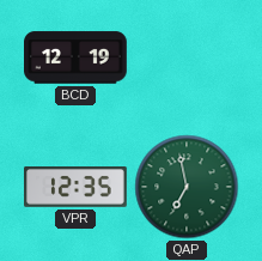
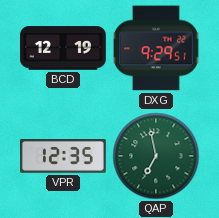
DXG: none -> 9:29 (157, 48)
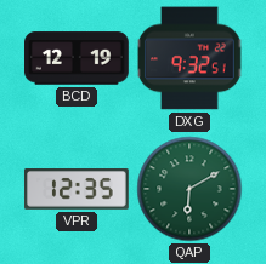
DXG: 9:29 -> 9:32 (191, 58)
QAP: 6:58 -> 6:10 (189, 189)
